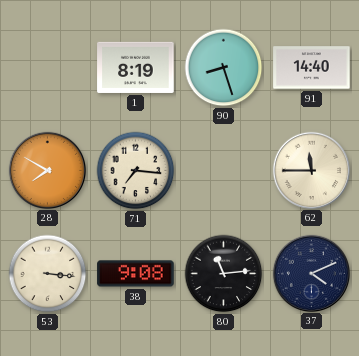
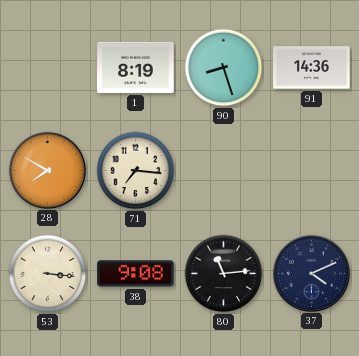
91: 14:40 -> 14:36 (312, 68)
62: 11:45 -> none (311, 170)
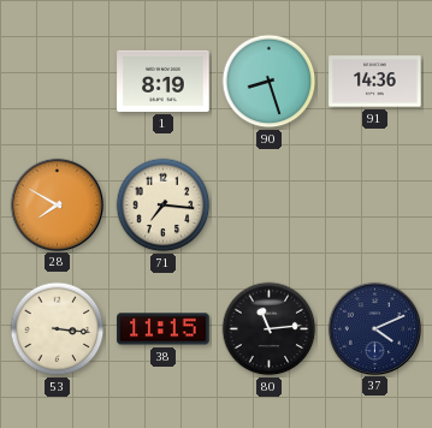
38: 9:08 -> 11:15 (164, 329)
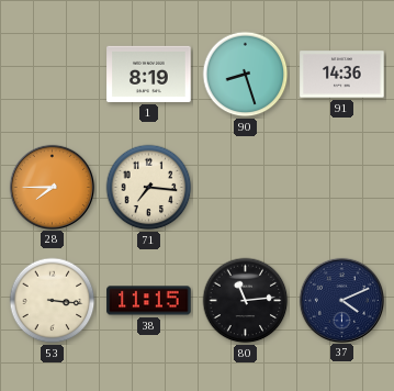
28: 7:50 -> 7:45 (52, 187)
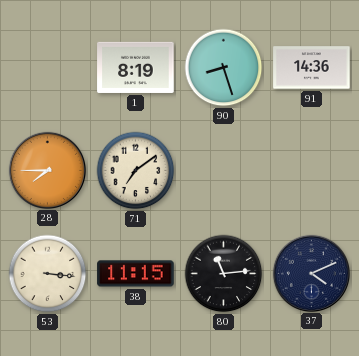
71: 7:16 -> 7:09 (136, 171)
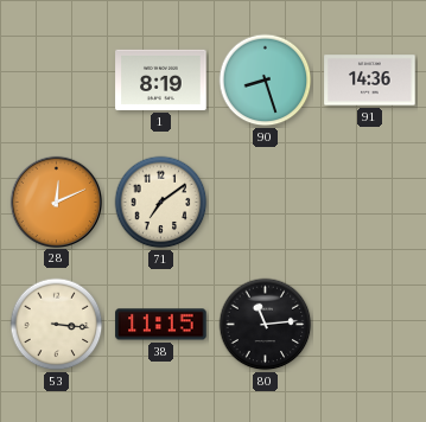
28: 7:45 -> 12:11 (56, 202)
37: 4:11 -> none (311, 273)
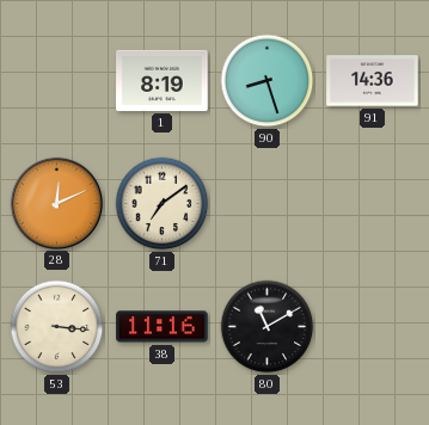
38: 11:15 -> 11:16 (163, 327)
80: 11:14 -> 11:10 (268, 327)
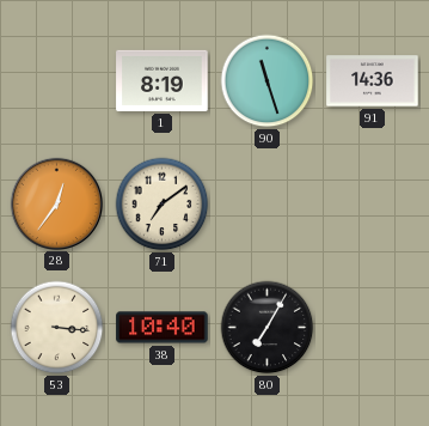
90: 8:27 -> 11:27 (268, 81)
28: 12:11 -> 12:36 (56, 203)
38: 11:16 -> 10:40 (163, 328)
80: 11:10 -> 7:05 (268, 328)
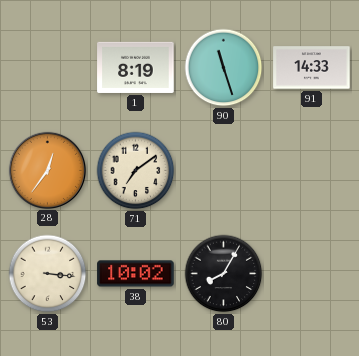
91: 14:36 -> 14:33 (312, 68)
38: 10:40 -> 10:02 (136, 274)
80: 7:05 -> 8:05 (224, 274)
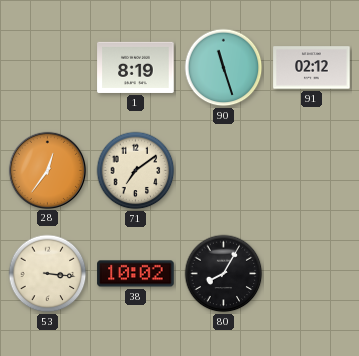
91: 14:33 -> 02:12 (312, 68)
